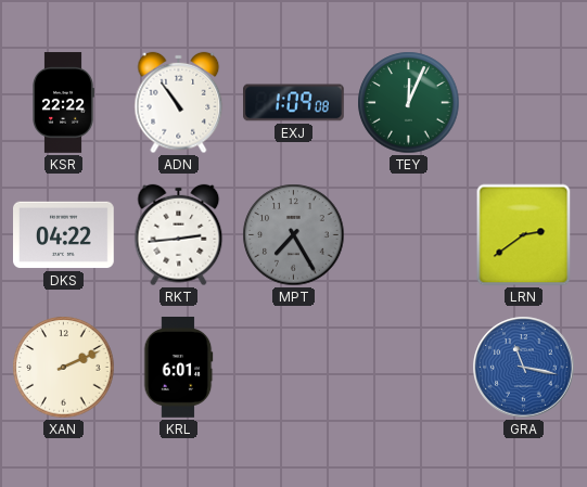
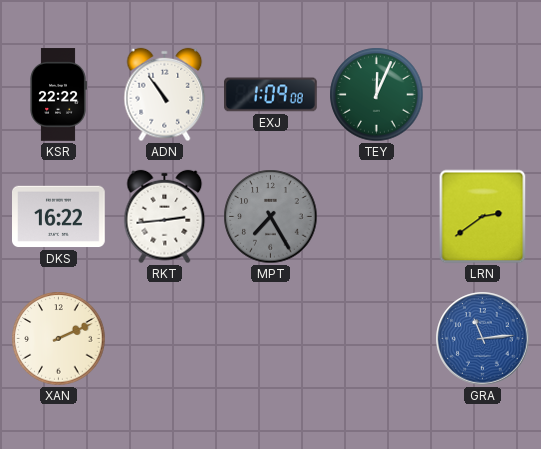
DKS: 04:22 -> 16:22 (59, 217)
KRL: 6:01 -> none (178, 368)
GRA: 11:17 -> 11:14 (483, 339)
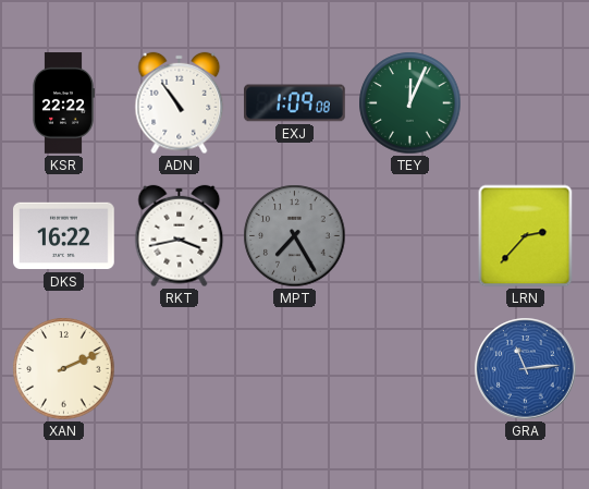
RKT: 2:44 -> 3:43 (180, 236)
LRN: 2:39 -> 2:37 (526, 236)
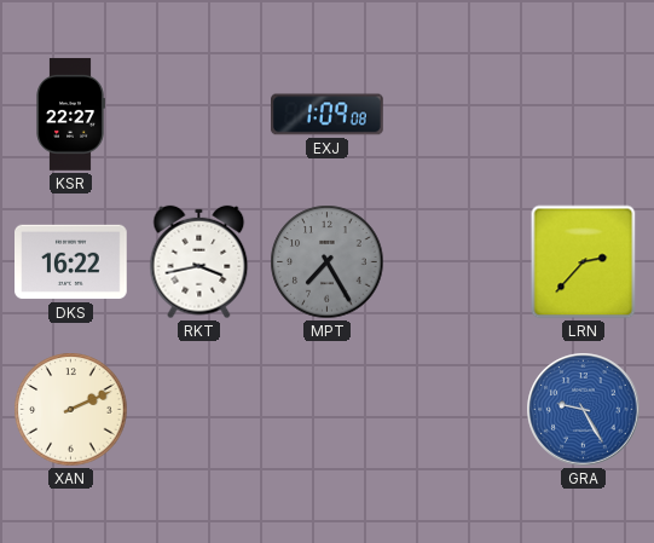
KSR: 22:22 -> 22:27 (70, 115)
ADN: 10:54 -> none (180, 103)
TEY: 12:04 -> none (410, 103)
GRA: 11:14 -> 9:25 (584, 410)
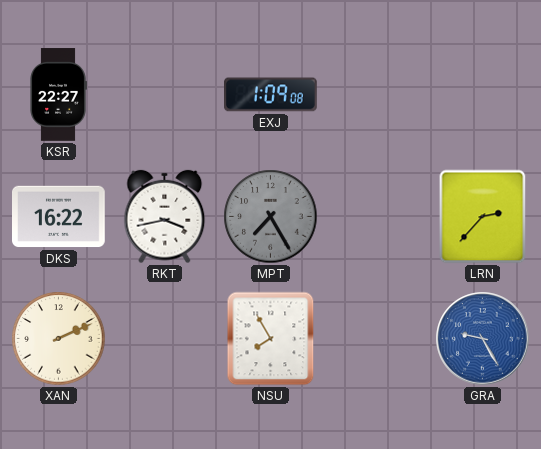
NSU: none -> 7:55 (271, 339)
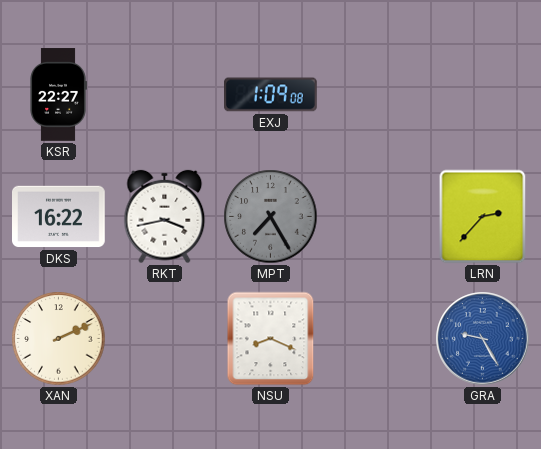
NSU: 7:55 -> 8:19 (271, 339)
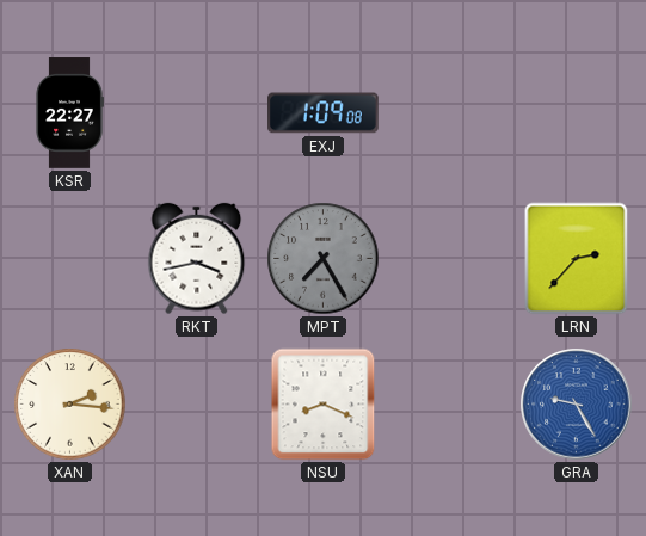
DKS: 16:22 -> none (59, 217)
XAN: 2:11 -> 2:16 (70, 405)
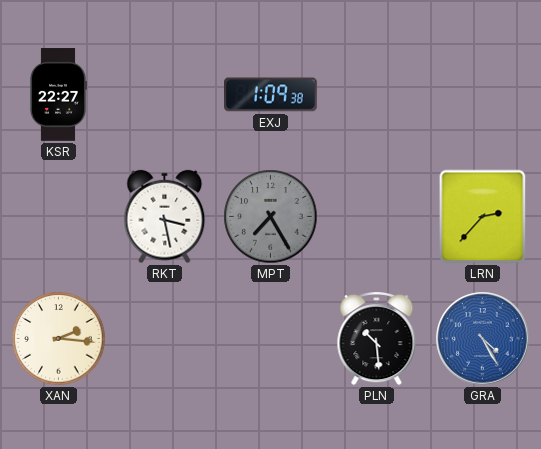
EXJ: 1:09:08 -> 1:09:38 (271, 95)
RKT: 3:43 -> 3:28 (165, 217)
NSU: 8:19 -> none (324, 405)
PLN: none -> 10:29 (377, 339)
GRA: 9:25 -> 4:25 (483, 339)
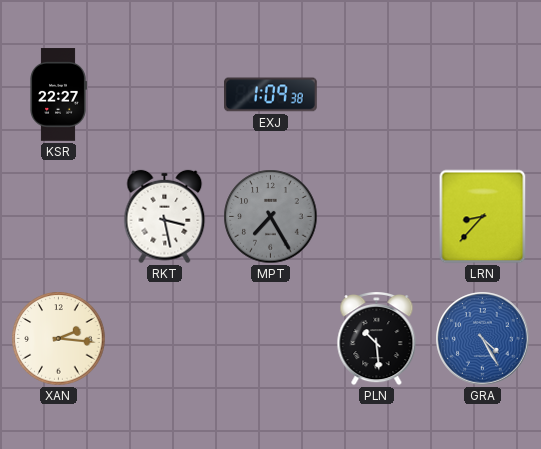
LRN: 2:37 -> 8:37 (483, 217)
